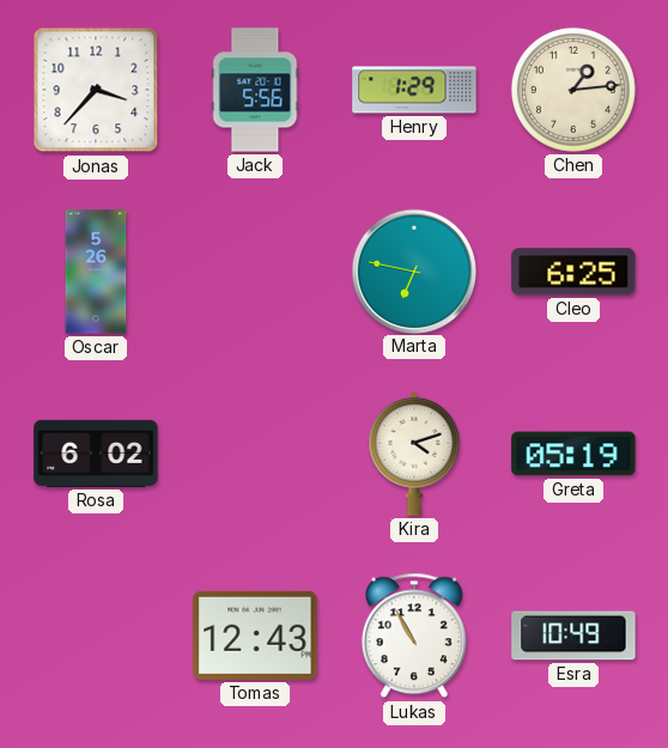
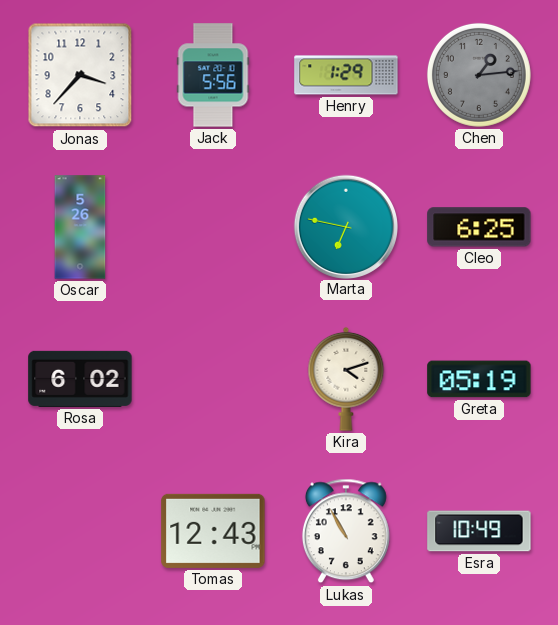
Chen dial: cream -> grey (479, 75)
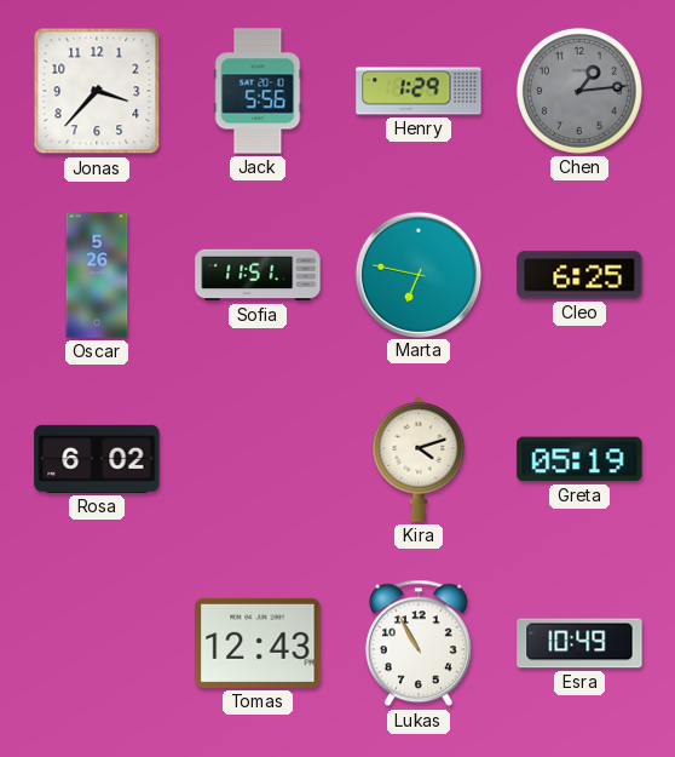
Sofia: none -> 11:51 (258, 275)
